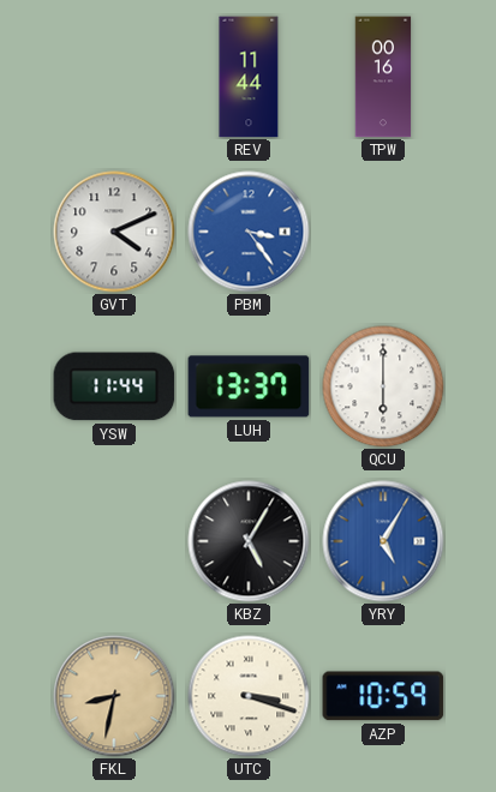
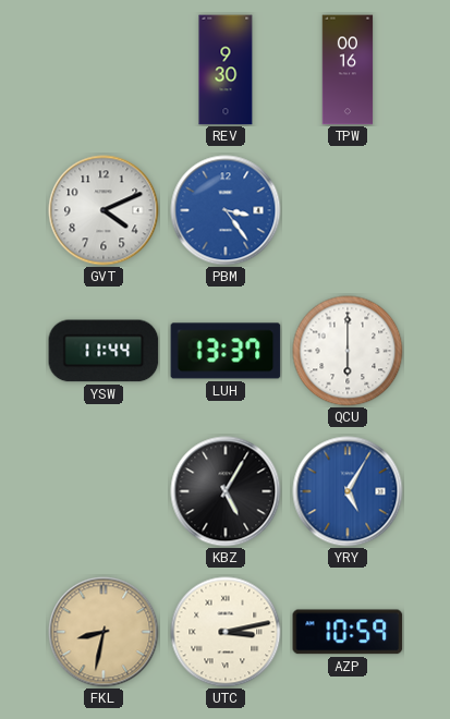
REV: 11:44 -> 9:30 (226, 70)
UTC: 3:18 -> 3:13 (226, 632)
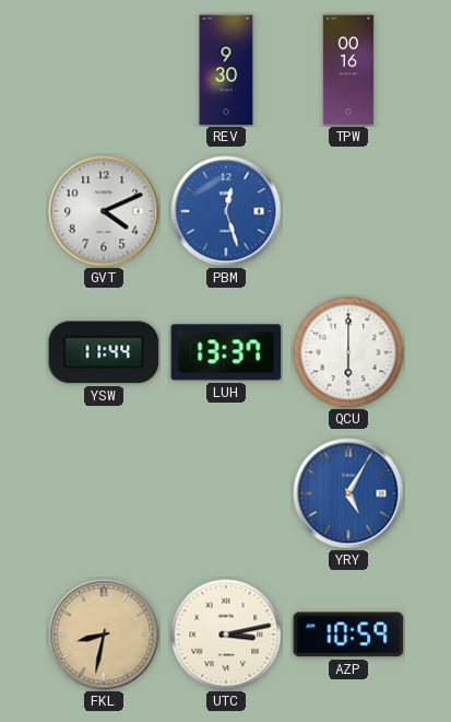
PBM: 3:24 -> 12:27 (226, 211)
KBZ: 5:05 -> none (226, 491)
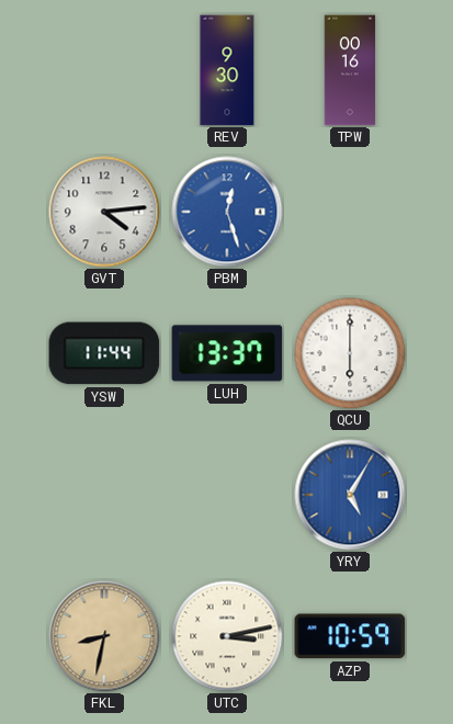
GVT: 4:11 -> 4:14 (104, 212)
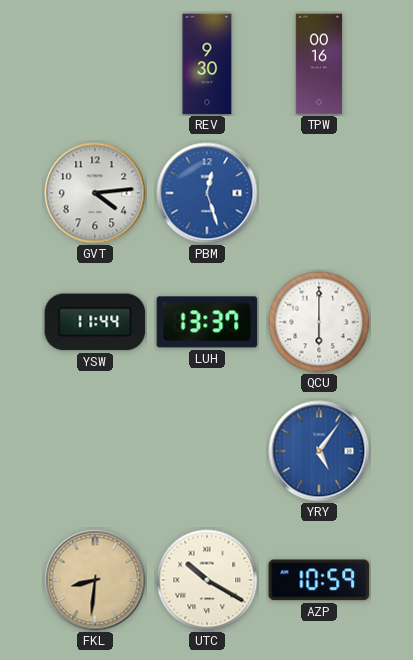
YRY: 5:05 -> 5:06 (319, 451)
FKL: 8:32 -> 8:31 (95, 580)
UTC: 3:13 -> 10:20 (207, 580)
